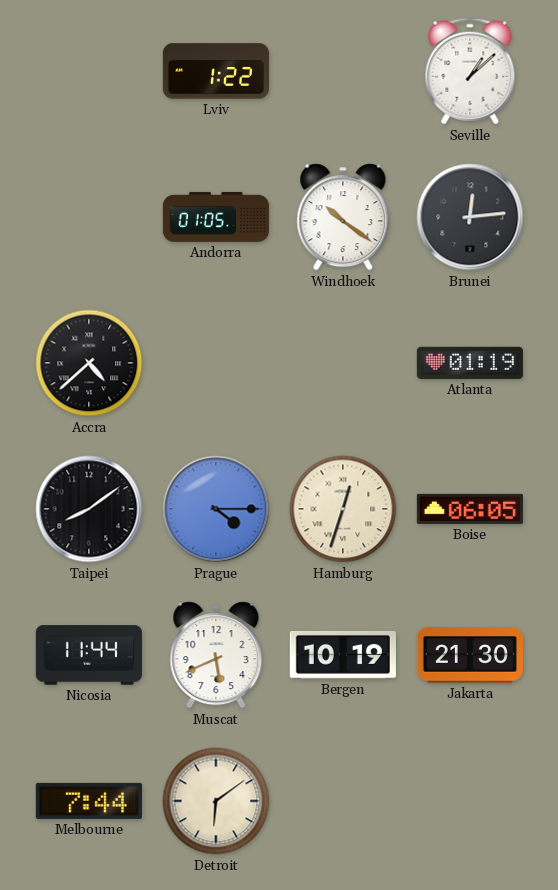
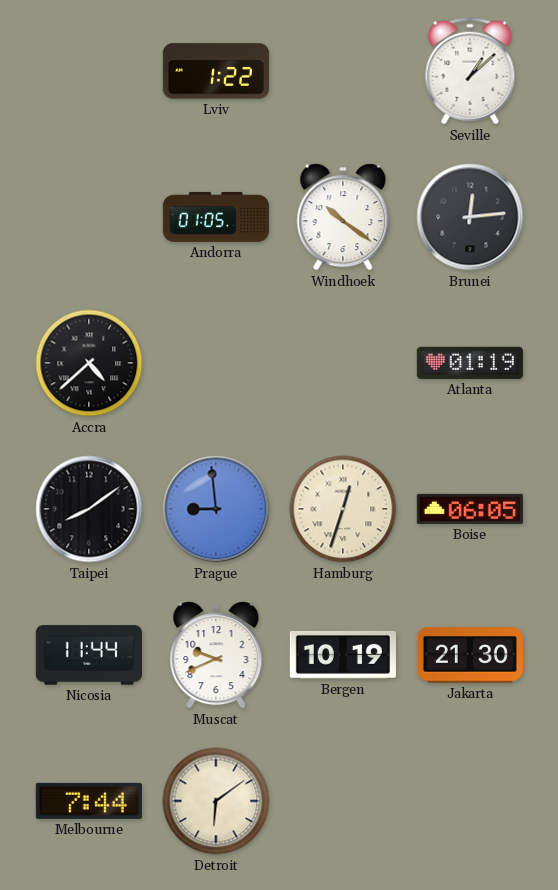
Prague: 4:15 -> 8:59 (216, 509)
Muscat: 5:41 -> 9:41 (216, 655)
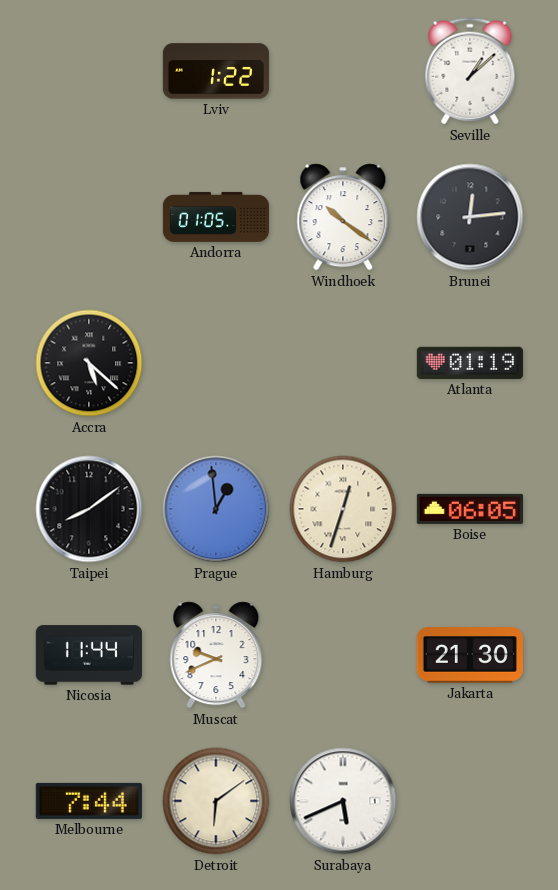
Accra: 4:38 -> 5:22 (89, 363)
Prague: 8:59 -> 12:59 (216, 509)
Bergen: 10:19 -> none (343, 655)
Surabaya: none -> 5:41 (343, 801)
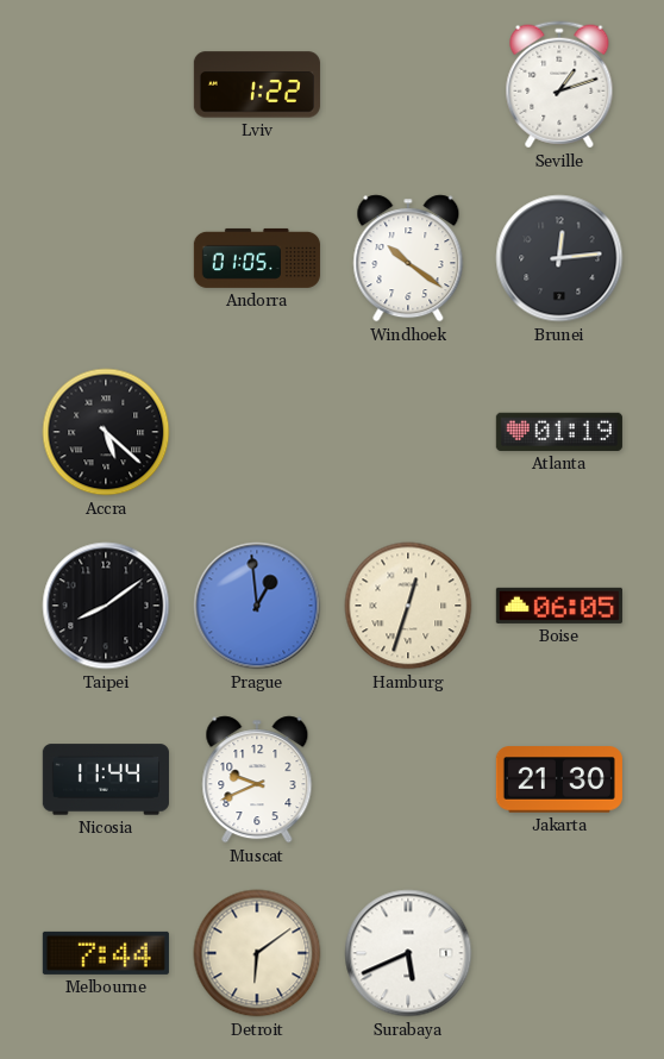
Seville: 1:08 -> 1:12 (559, 84)
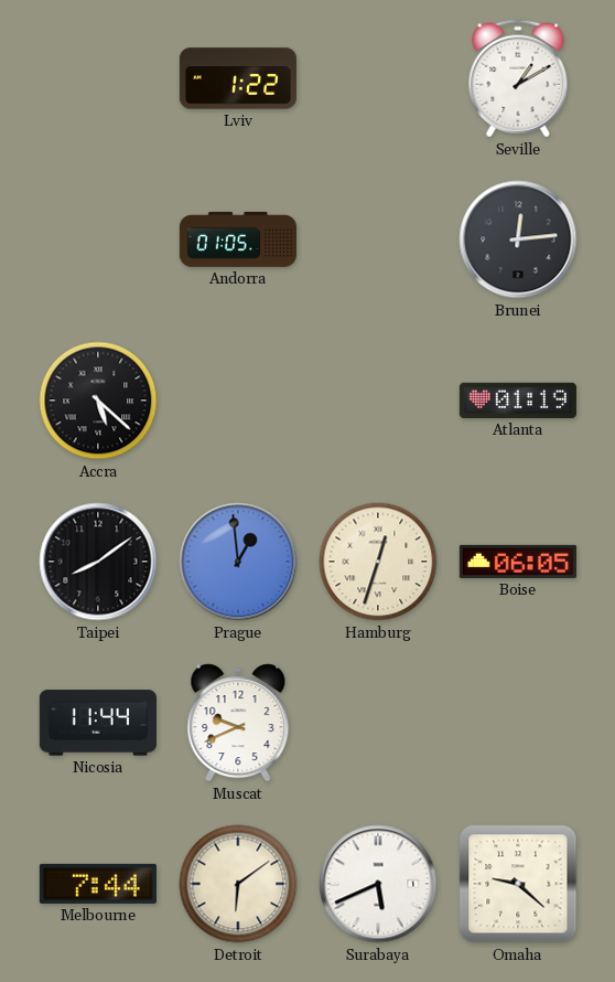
Seville: 1:12 -> 1:10 (518, 78)
Windhoek: 10:21 -> none (408, 258)
Jakarta: 21:30 -> none (559, 779)
Omaha: none -> 9:22 (518, 884)
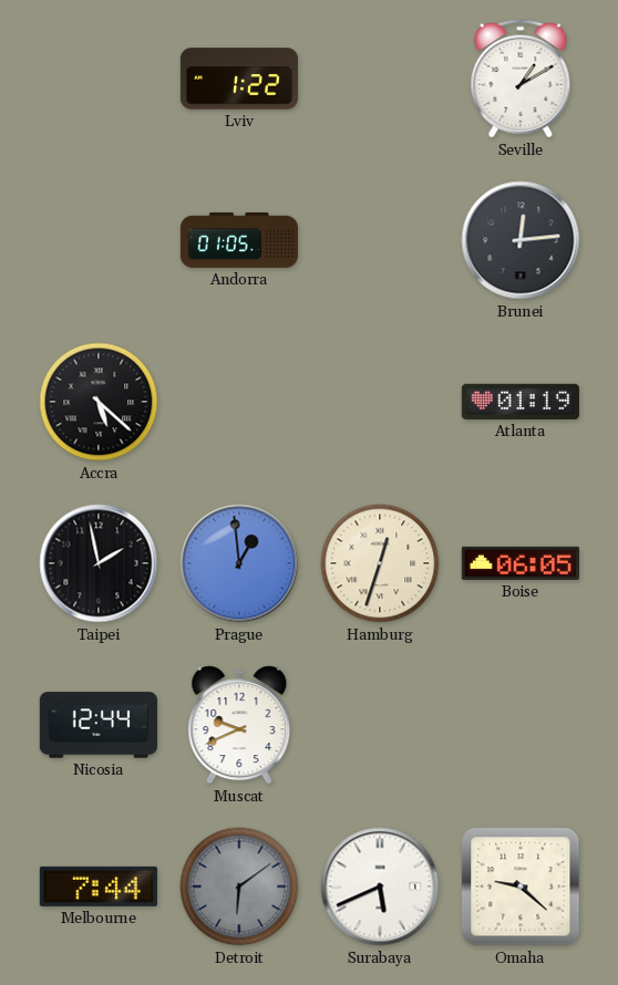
Taipei: 8:09 -> 1:58 (99, 563)
Nicosia: 11:44 -> 12:44 (99, 725)
Detroit dial: cream -> grey (239, 886)
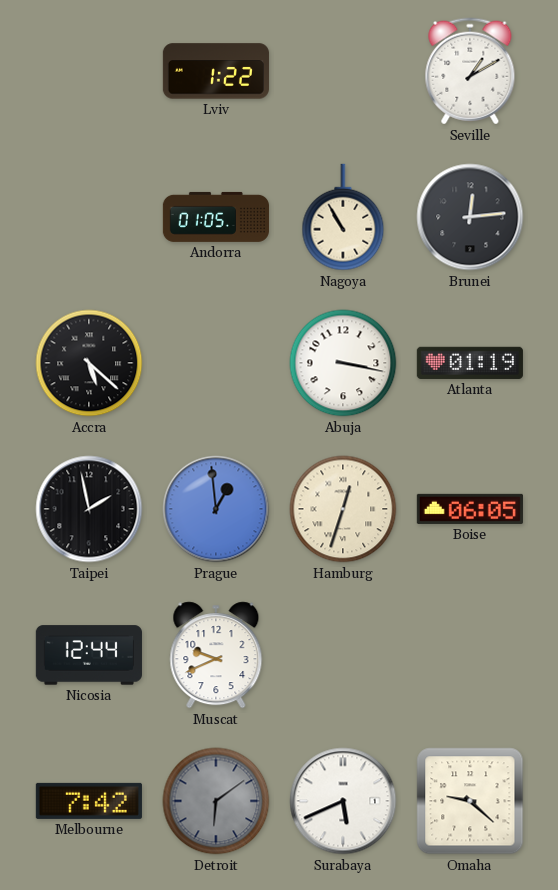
Nagoya: none -> 10:55 (343, 217)
Abuja: none -> 3:17 (343, 363)
Melbourne: 7:44 -> 7:42 (89, 801)
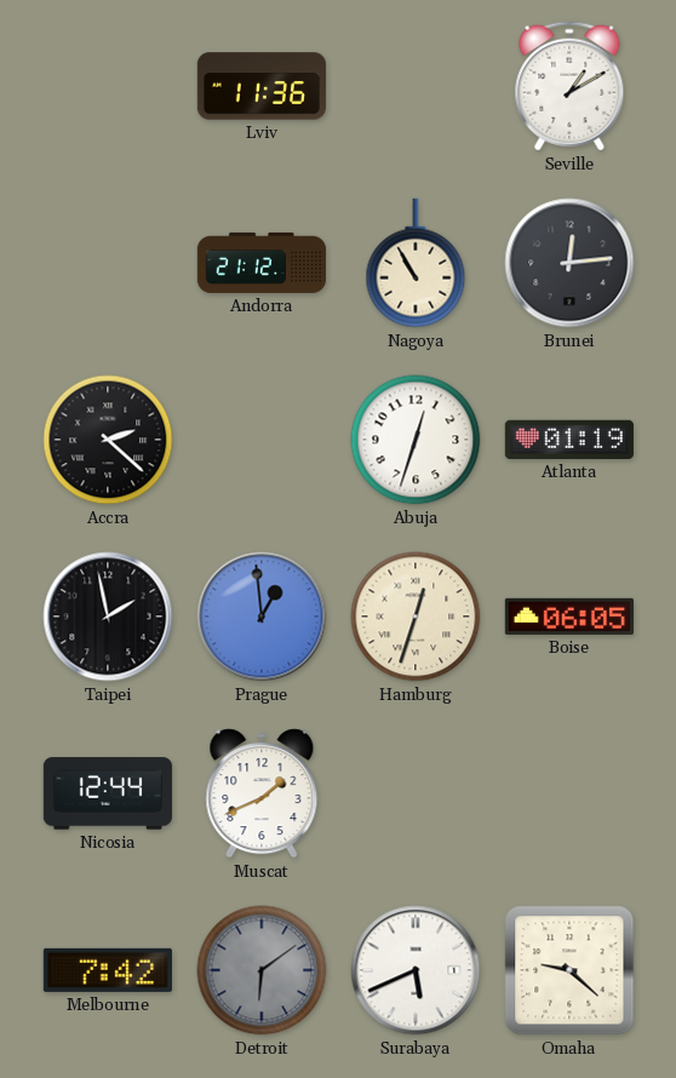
Lviv: 1:22 -> 11:36 (262, 86)
Andorra: 01:05 -> 21:12 (262, 263)
Accra: 5:22 -> 2:22 (108, 440)
Abuja: 3:17 -> 12:33 (416, 440)
Muscat: 9:41 -> 1:41 (262, 793)
